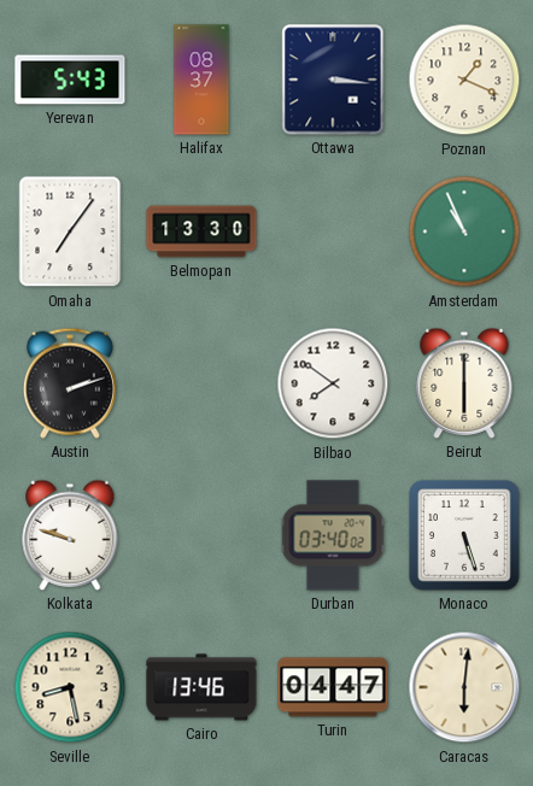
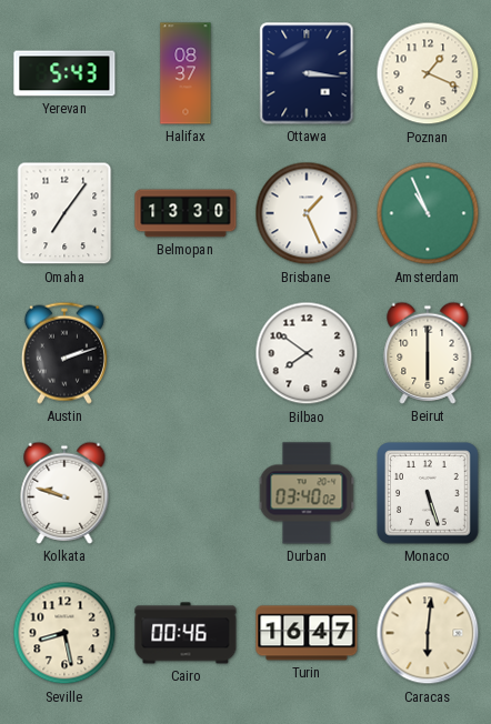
Brisbane: none -> 1:26 (307, 213)
Cairo: 13:46 -> 00:46 (186, 633)
Turin: 04:47 -> 16:47 (307, 633)
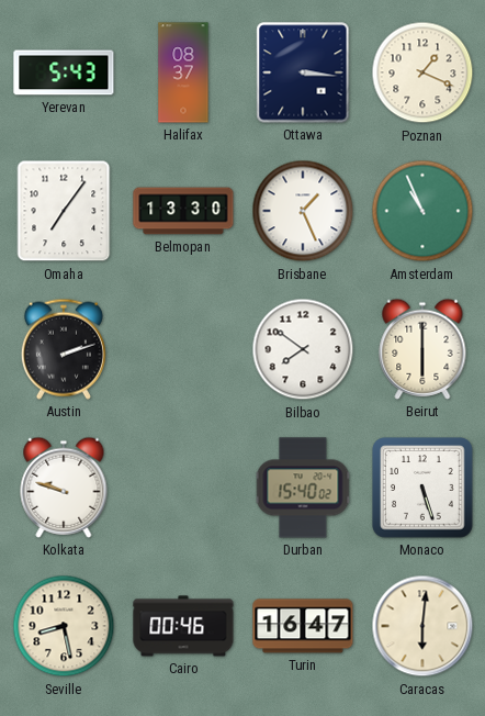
Durban: 03:40 -> 15:40 (303, 488)
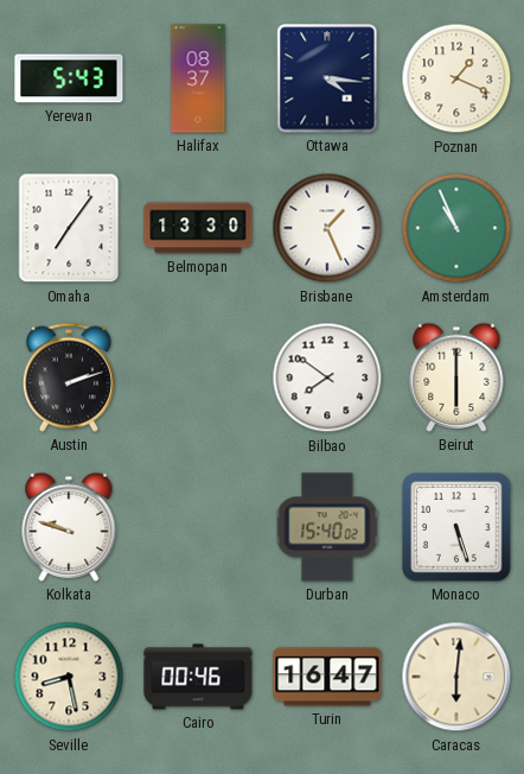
Ottawa: 3:16 -> 4:16 (327, 78)
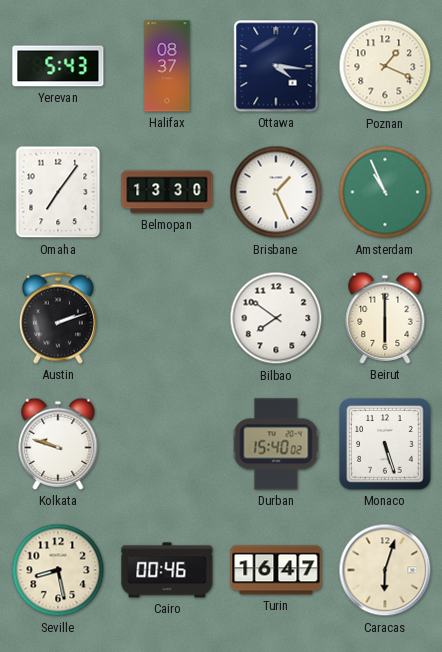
Caracas: 6:01 -> 6:03 (385, 570)
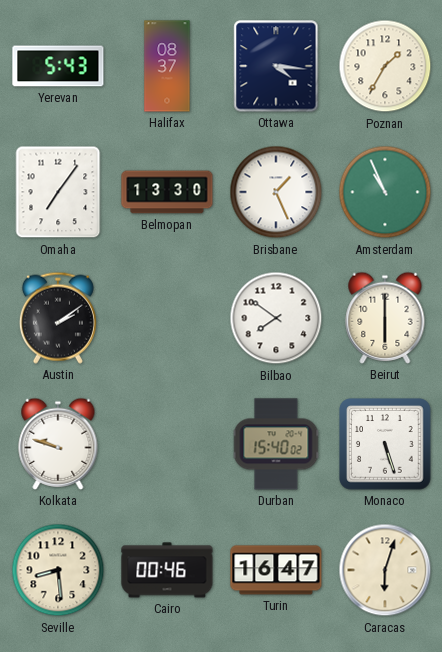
Poznan: 1:19 -> 1:35 (385, 66)
Austin: 2:12 -> 2:09 (58, 318)
Seville: 8:28 -> 8:29 (58, 570)
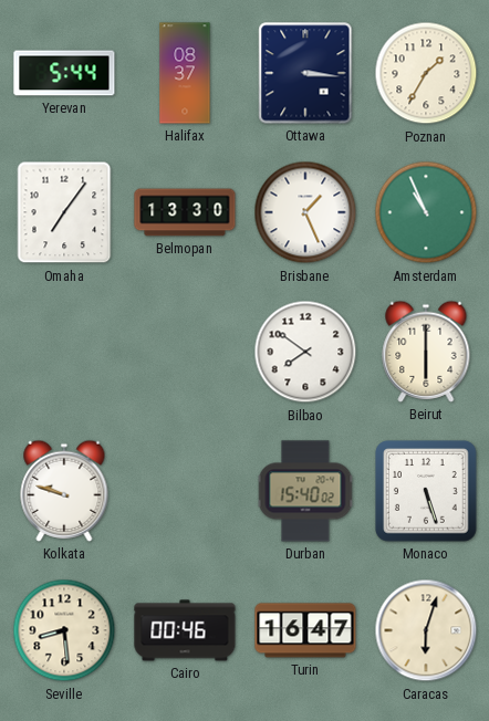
Yerevan: 5:43 -> 5:44 (64, 73)
Ottawa: 4:16 -> 3:16 (305, 73)
Austin: 2:09 -> none (58, 318)
